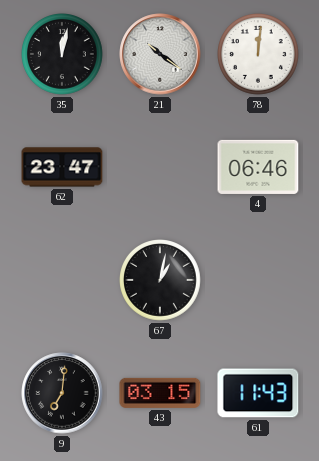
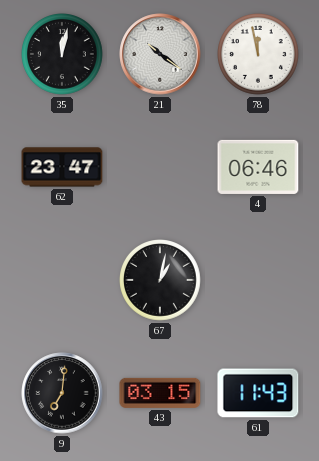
78: 12:01 -> 11:58 (259, 55)
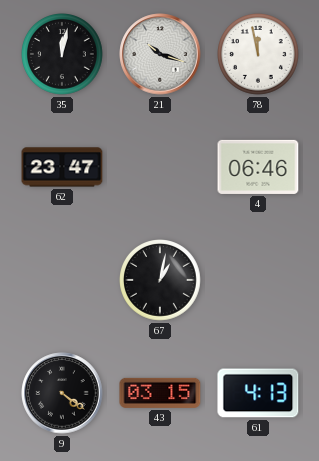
21: 10:21 -> 10:18 (160, 54)
9: 7:01 -> 4:21 (62, 393)
61: 11:43 -> 4:13 (258, 393)
